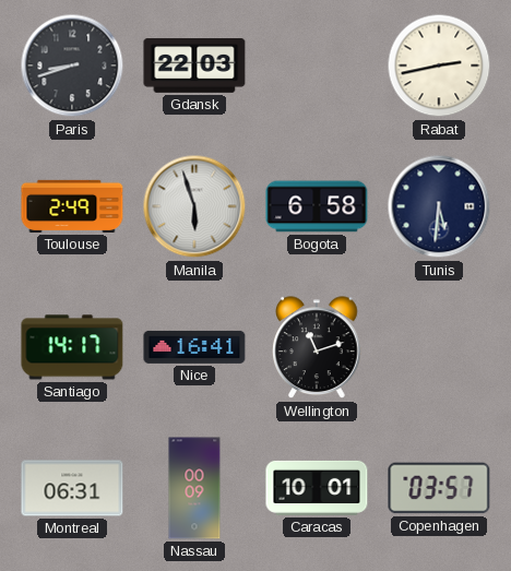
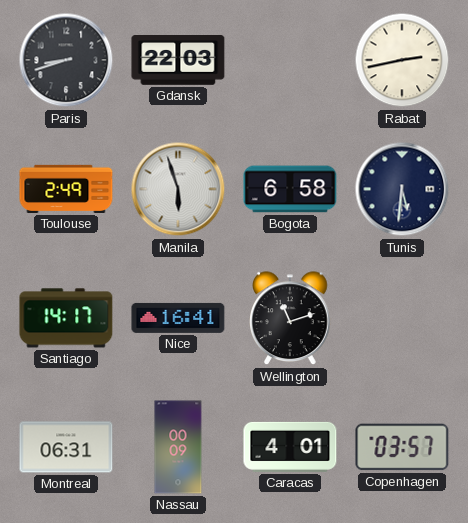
Caracas: 10:01 -> 4:01 (290, 447)
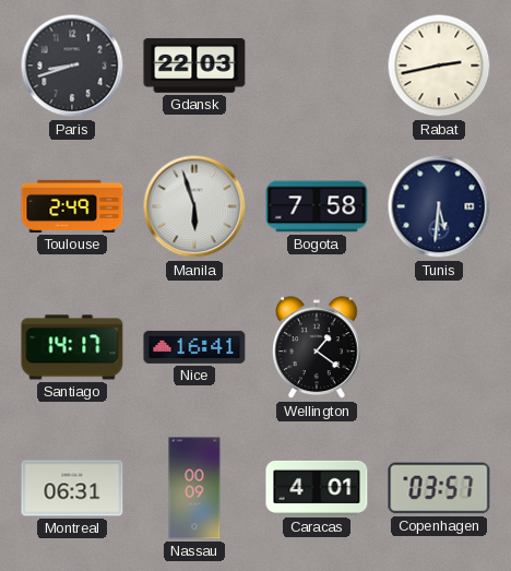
Bogota: 6:58 -> 7:58 (317, 206)
Wellington: 11:12 -> 1:21 (318, 348)
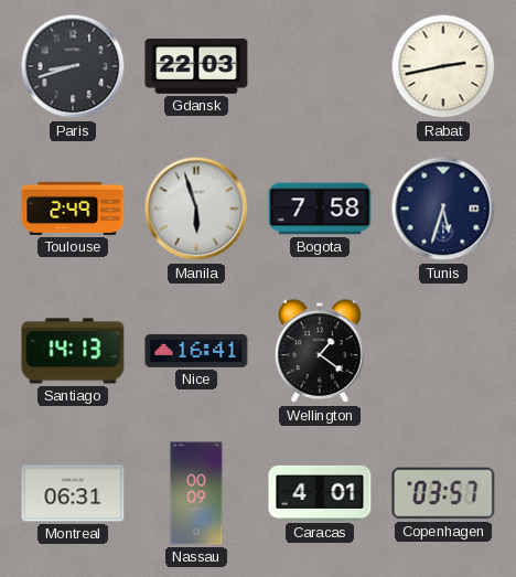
Tunis: 5:31 -> 5:33 (443, 209)
Santiago: 14:17 -> 14:13 (73, 351)
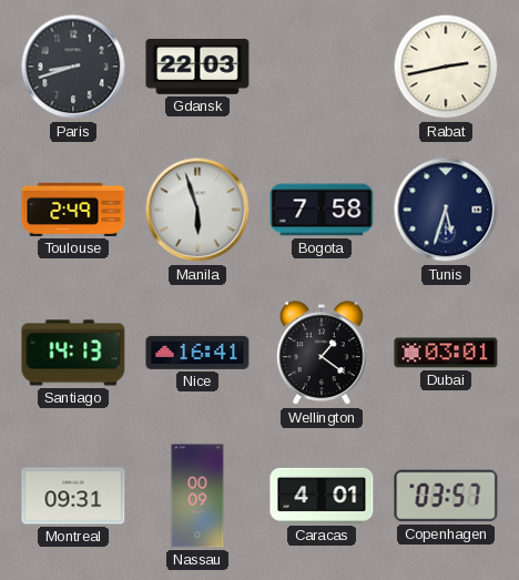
Dubai: none -> 03:01 (446, 353)
Montreal: 06:31 -> 09:31 (73, 496)
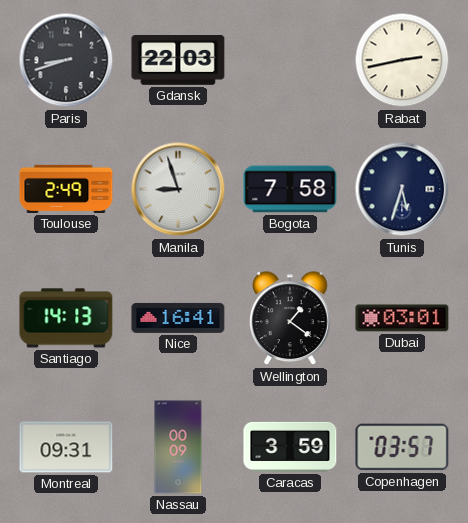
Manila: 5:57 -> 8:57 (178, 189)
Caracas: 4:01 -> 3:59 (290, 447)
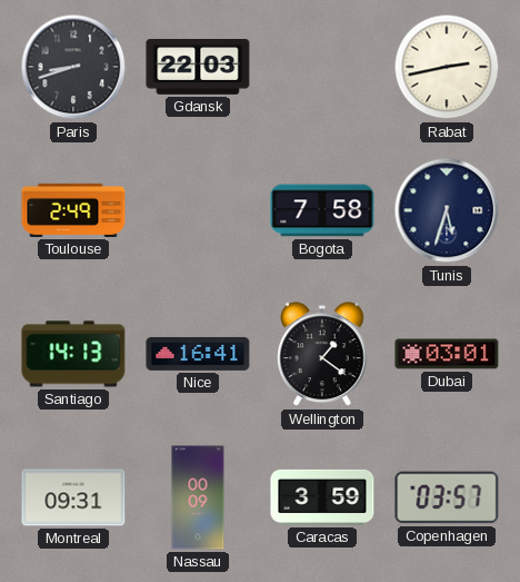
Manila: 8:57 -> none (178, 189)
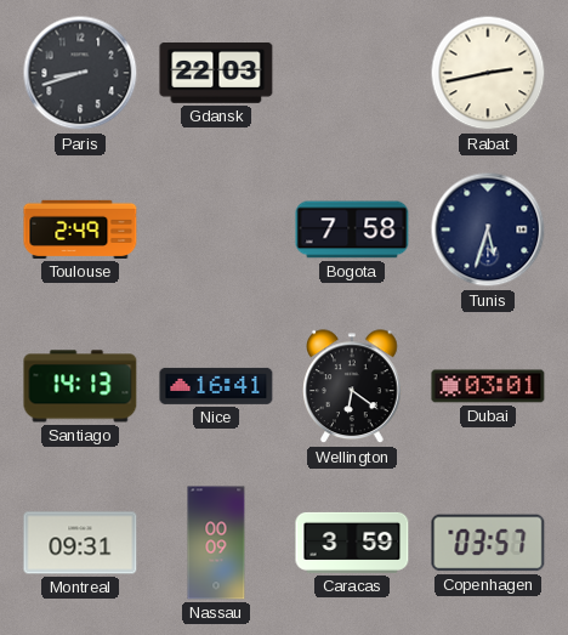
Wellington: 1:21 -> 6:21 (353, 387)
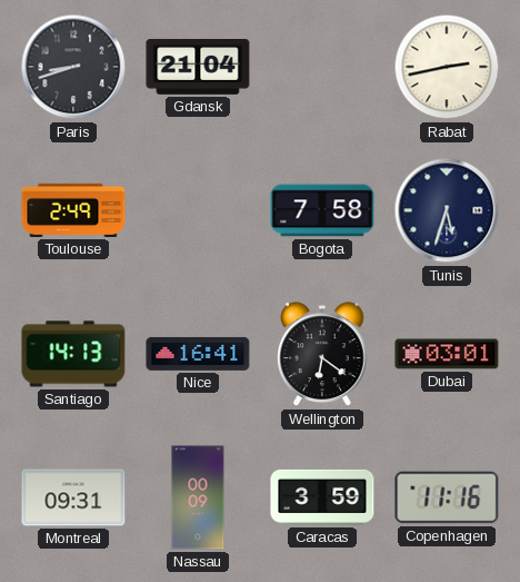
Gdansk: 22:03 -> 21:04 (198, 68)
Copenhagen: 03:57 -> 11:16 (447, 497)
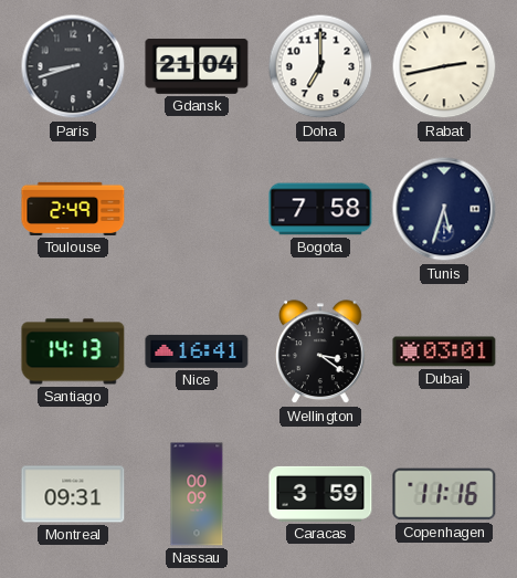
Doha: none -> 7:00 (320, 66)
Wellington: 6:21 -> 3:21 (321, 353)
